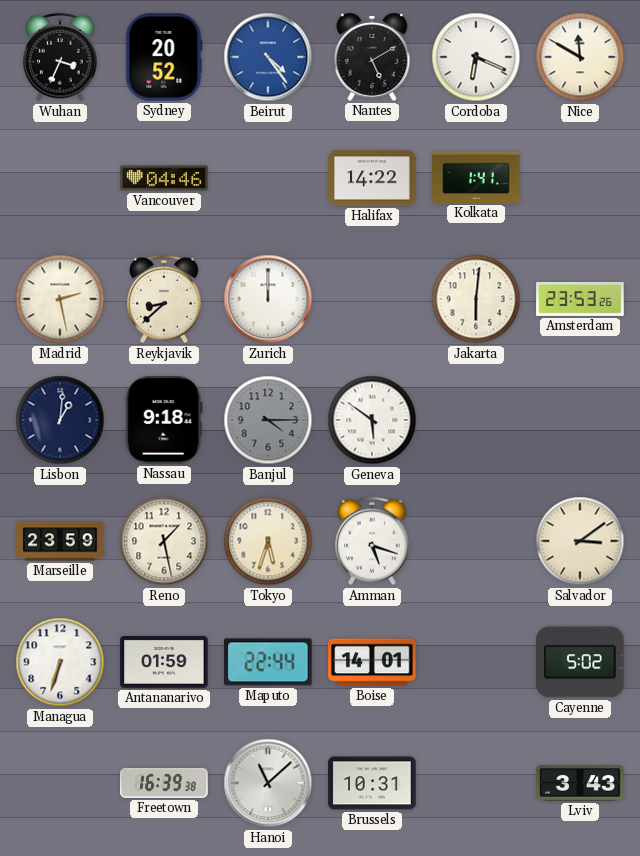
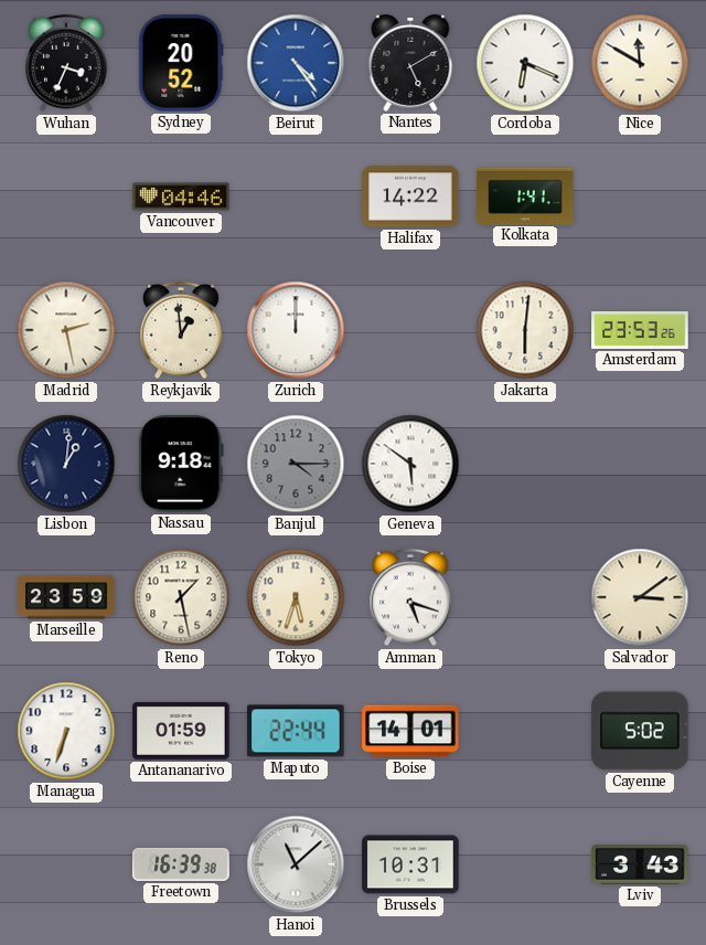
Reykjavik: 8:38 -> 12:59 (181, 330)
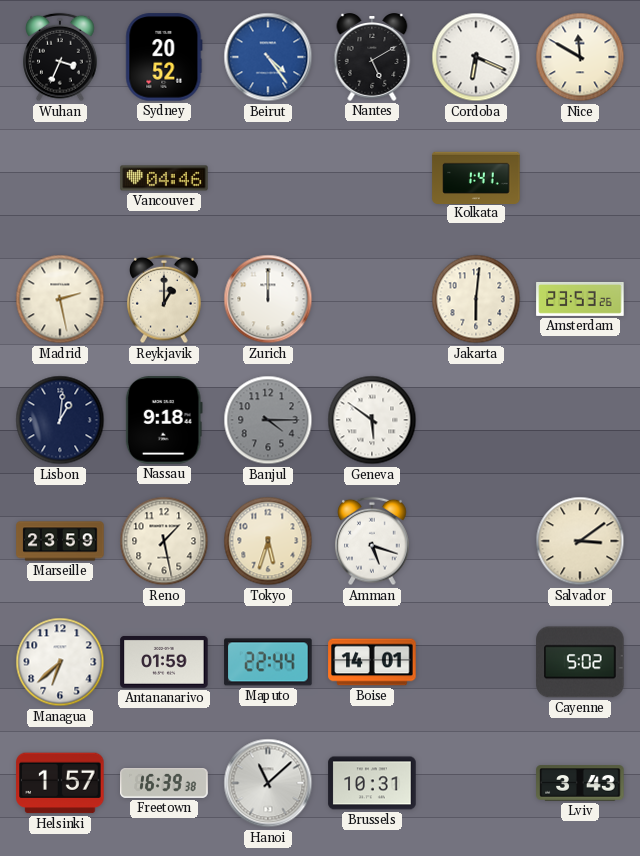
Halifax: 14:22 -> none (410, 197)
Reykjavik: 12:59 -> 1:00 (164, 299)
Managua: 6:33 -> 6:38 (60, 662)
Helsinki: none -> 1:57 (60, 783)
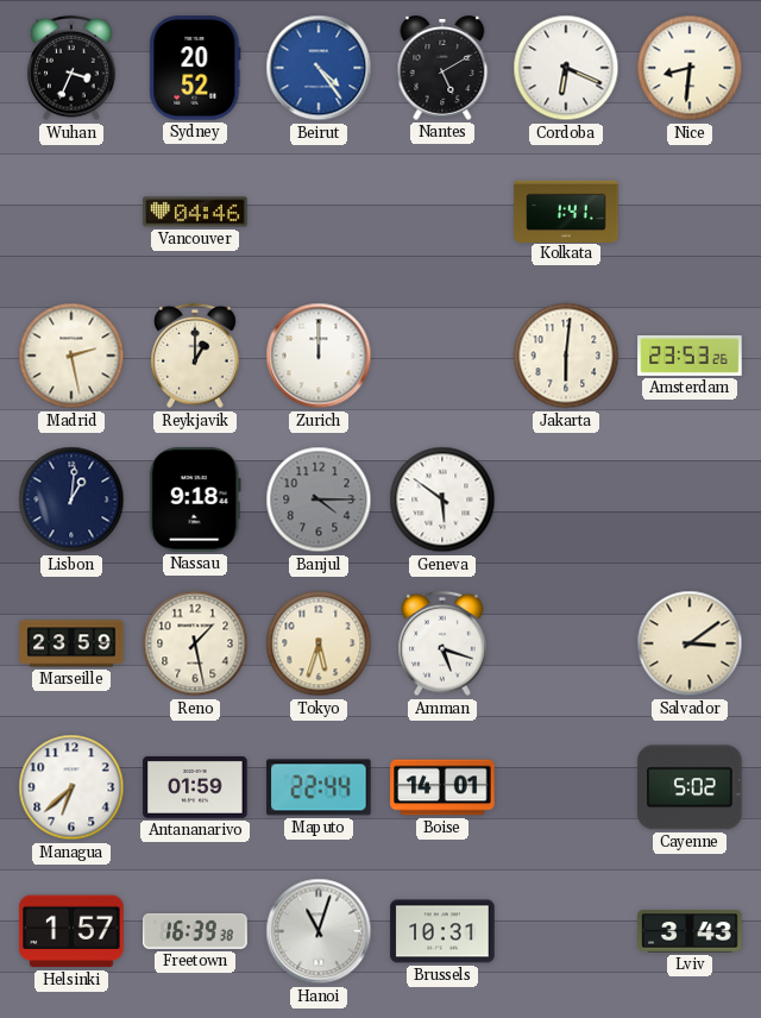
Nice: 11:50 -> 8:31 (690, 68)
Hanoi: 11:08 -> 11:03 (319, 931)
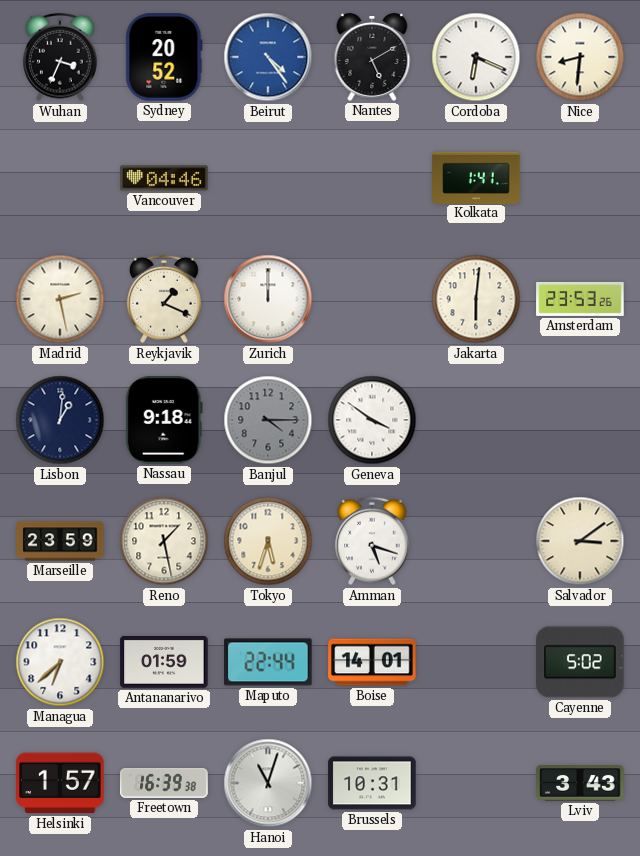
Reykjavik: 1:00 -> 1:19 (164, 299)
Geneva: 5:51 -> 3:51 (372, 420)
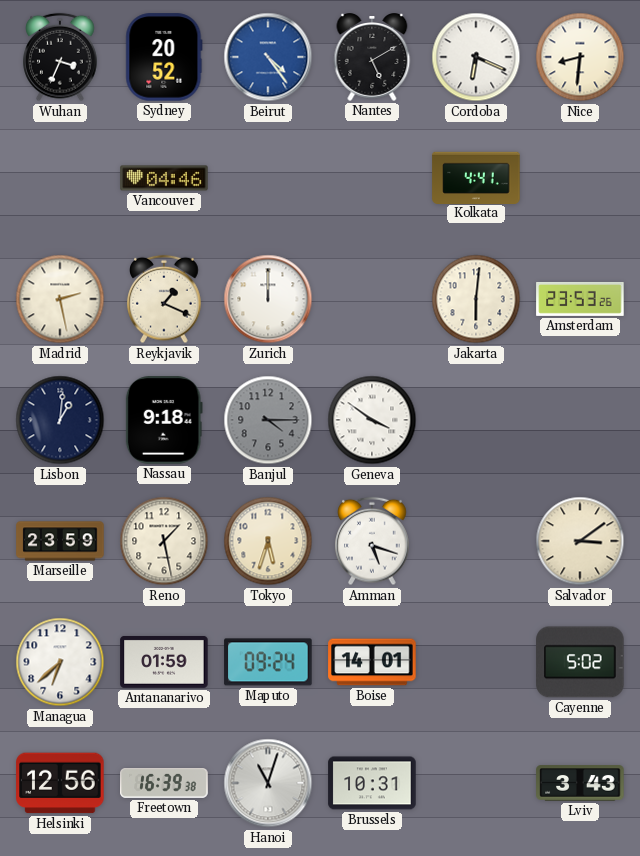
Kolkata: 1:41 -> 4:41 (476, 177)
Maputo: 22:44 -> 09:24 (268, 662)
Helsinki: 1:57 -> 12:56 (60, 783)
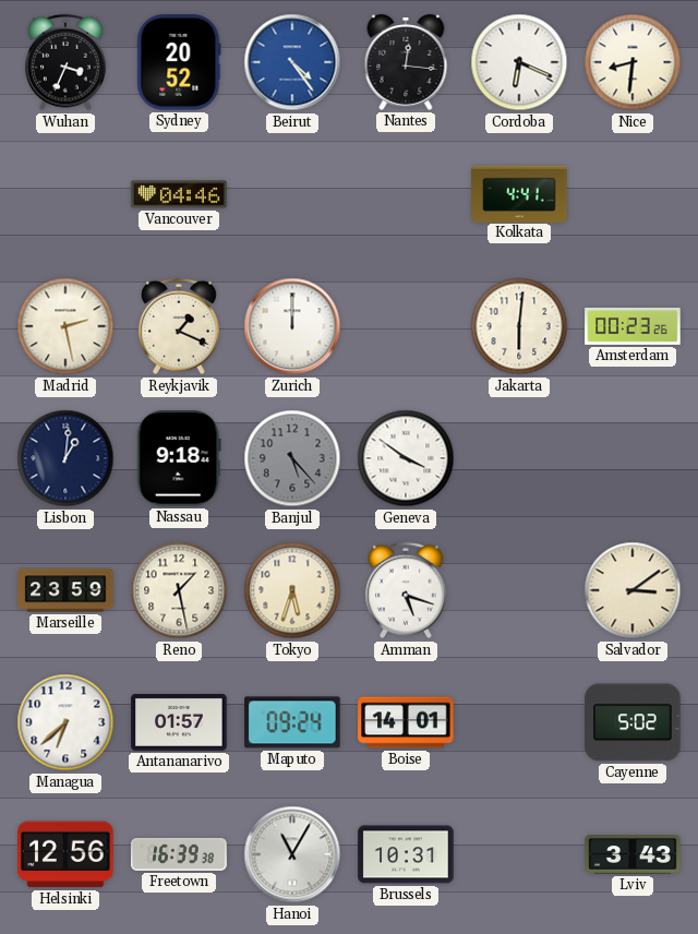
Nantes: 5:10 -> 12:16 (406, 63)
Amsterdam: 23:53 -> 00:23 (633, 326)
Banjul: 4:15 -> 5:23 (292, 458)
Antananarivo: 01:59 -> 01:57 (179, 722)
Hanoi: 11:03 -> 11:05 (292, 854)
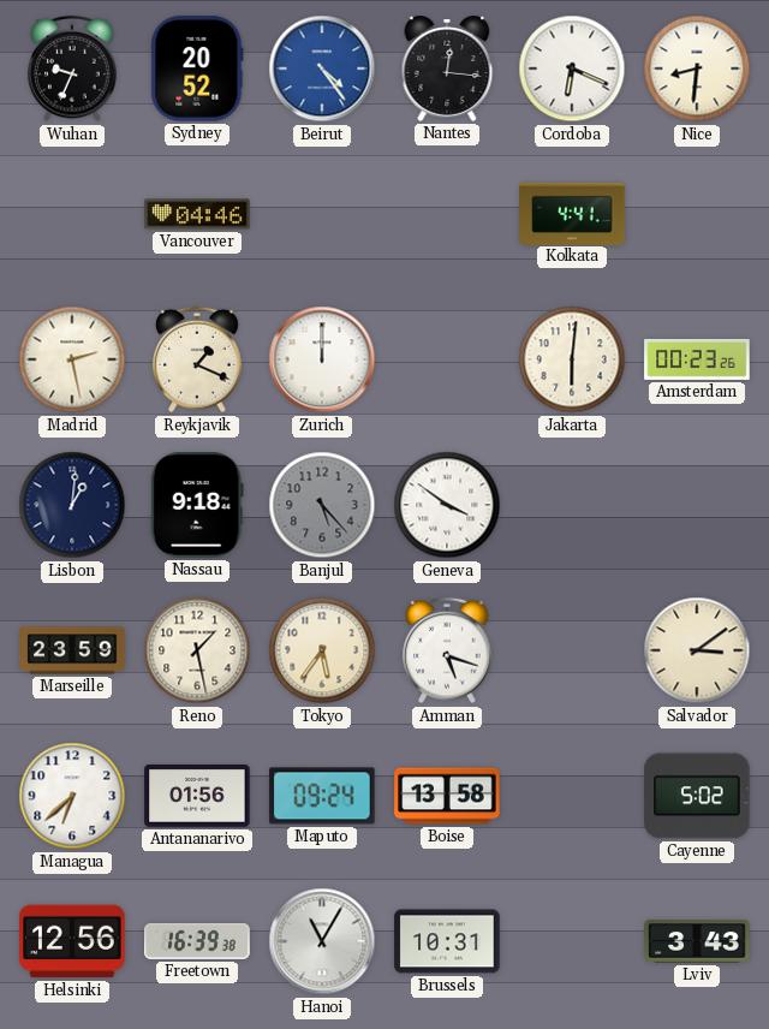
Wuhan: 3:34 -> 9:34 (72, 69)
Tokyo: 5:33 -> 5:36 (322, 650)
Antananarivo: 01:57 -> 01:56 (197, 796)
Boise: 14:01 -> 13:58 (447, 796)
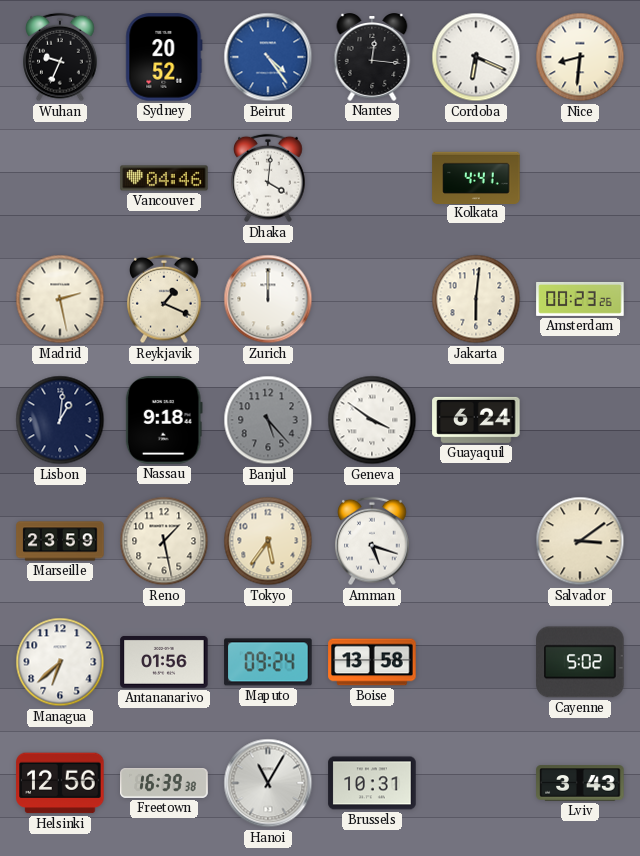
Dhaka: none -> 4:01 (268, 178)
Guayaquil: none -> 6:24 (476, 420)
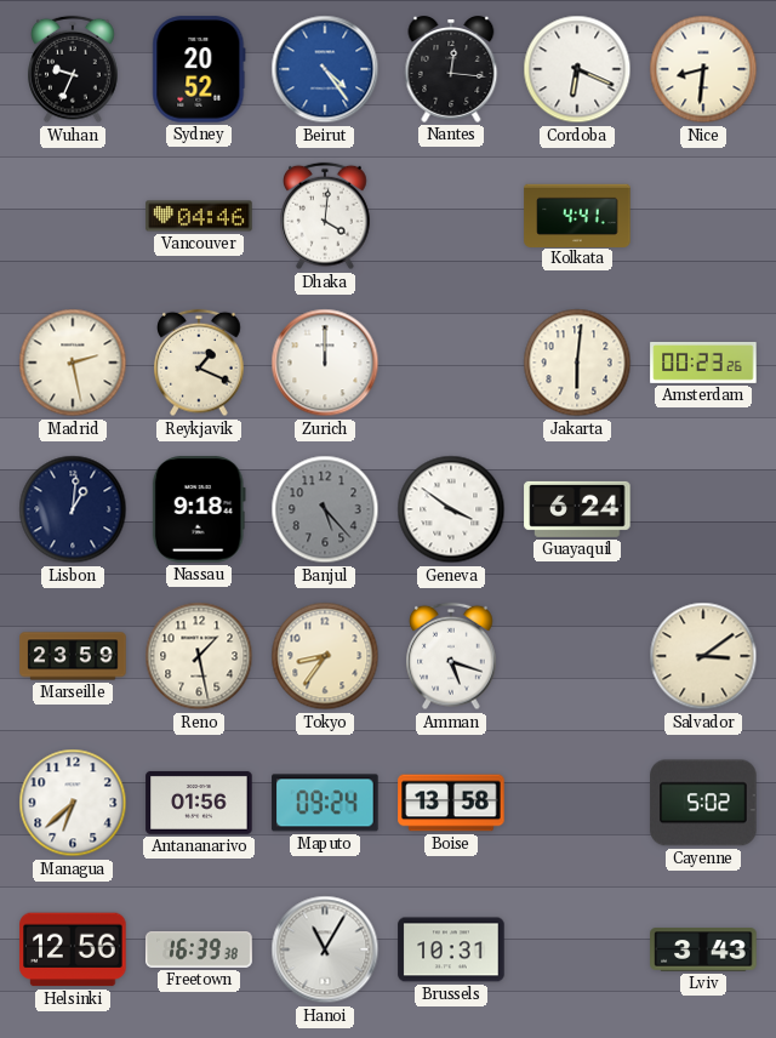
Tokyo: 5:36 -> 8:36 (325, 656)
